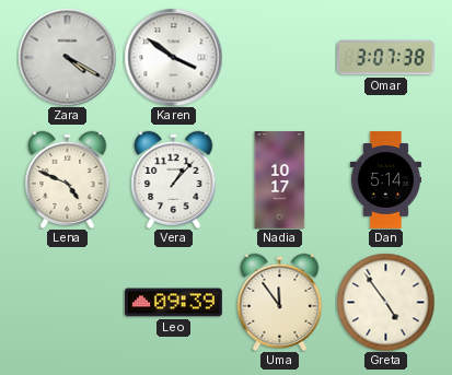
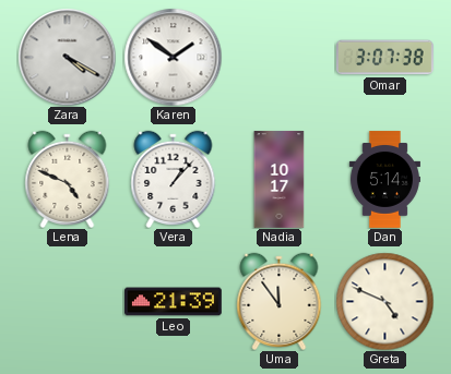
Karen: 3:51 -> 1:51 (173, 57)
Leo: 09:39 -> 21:39 (174, 302)
Greta: 4:54 -> 4:49 (384, 301)
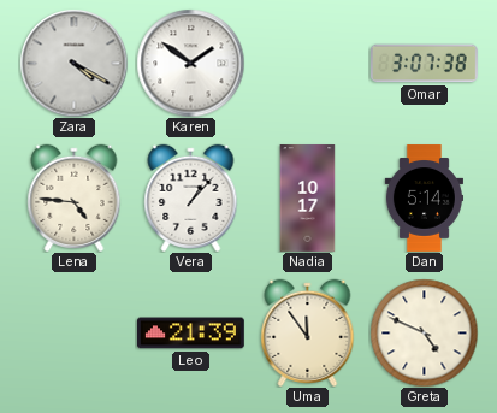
Lena: 4:49 -> 4:46 (75, 197)
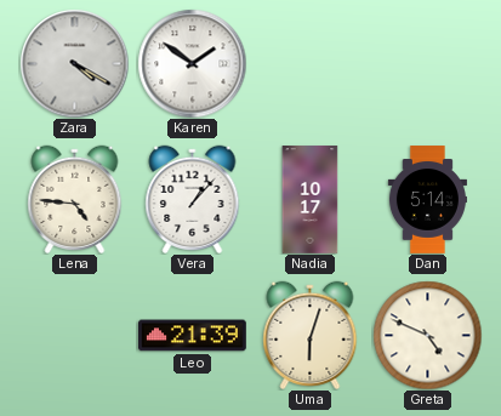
Omar: 3:07 -> none (425, 64)
Uma: 11:54 -> 6:03 (311, 335)
